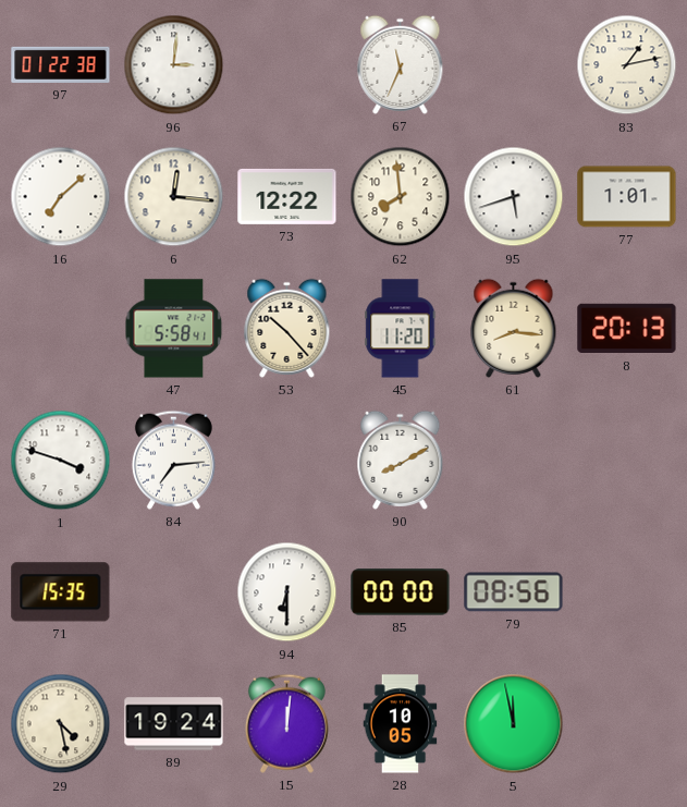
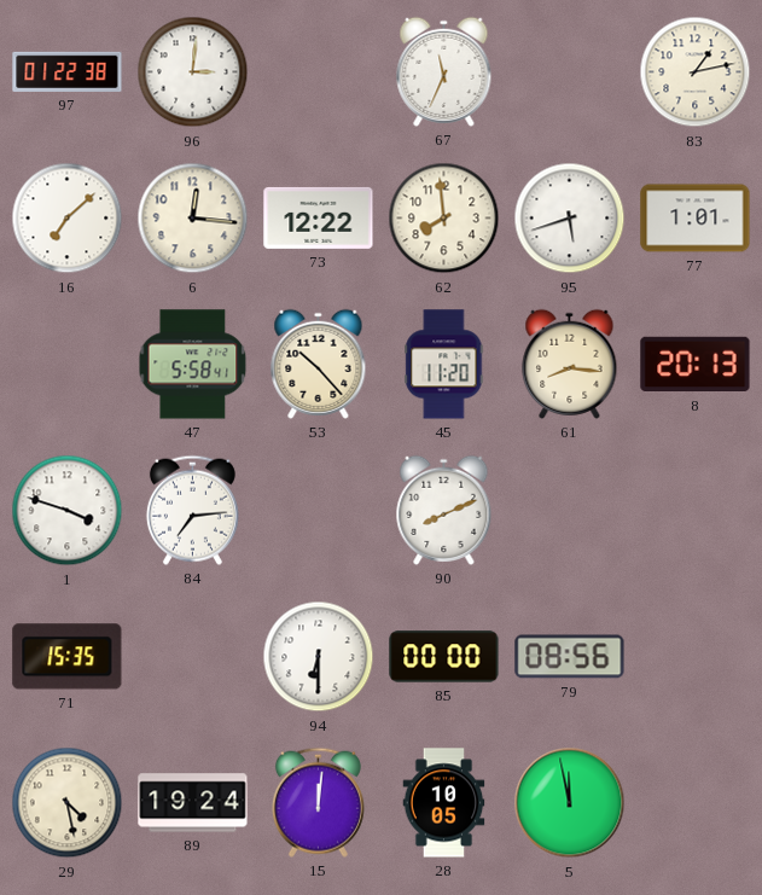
90: 8:10 -> 8:11 (444, 510)
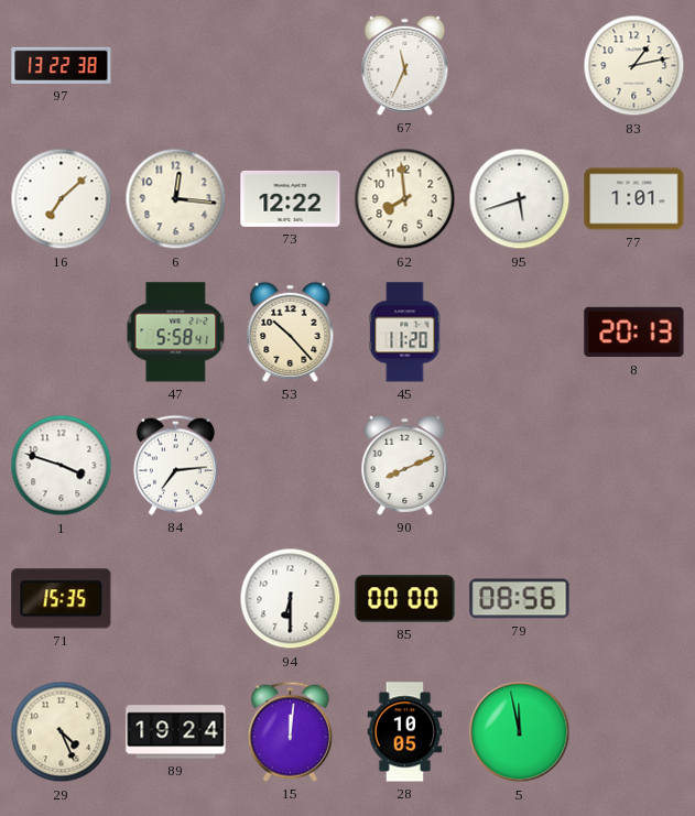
97: 01:22 -> 13:22 (62, 65)
96: 3:01 -> none (193, 72)
61: 8:16 -> none (570, 364)
29: 4:28 -> 4:26 (62, 732)
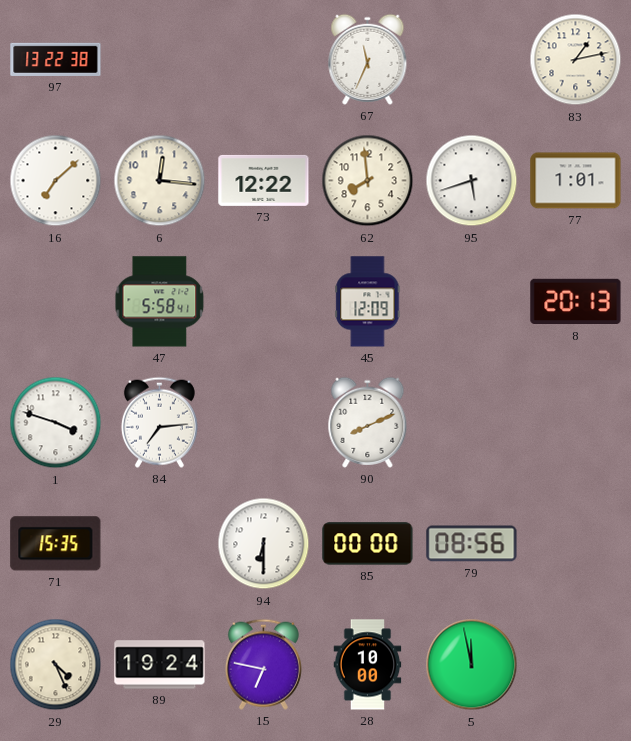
53: 10:23 -> none (291, 331)
45: 11:20 -> 12:09 (368, 302)
15: 12:01 -> 6:47 (263, 664)
28: 10:05 -> 10:00 (368, 665)
